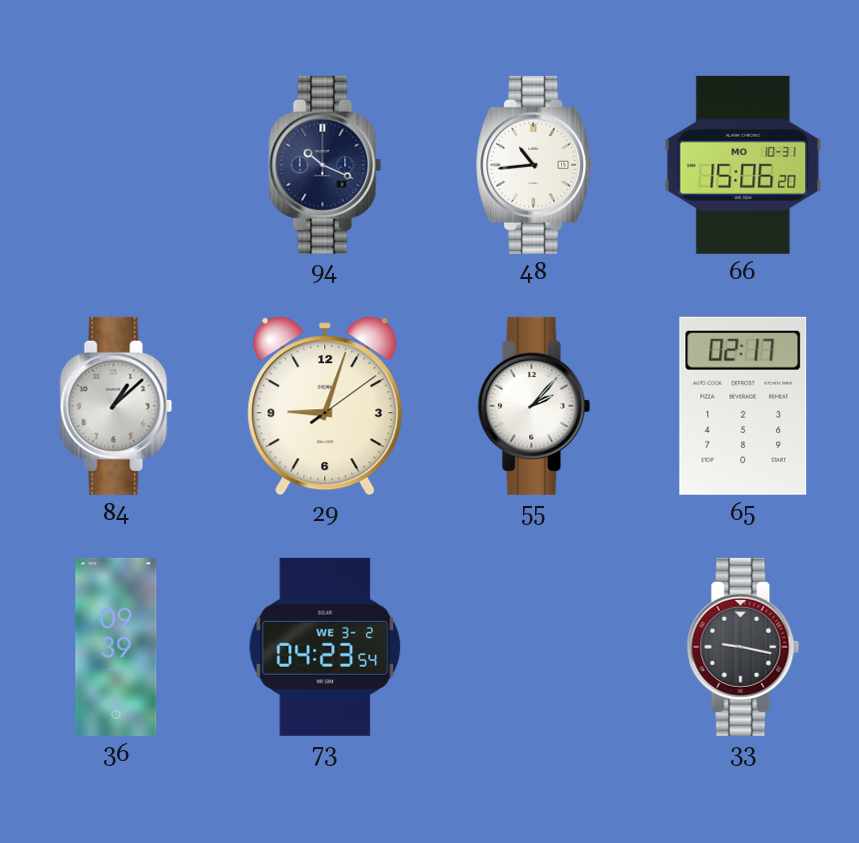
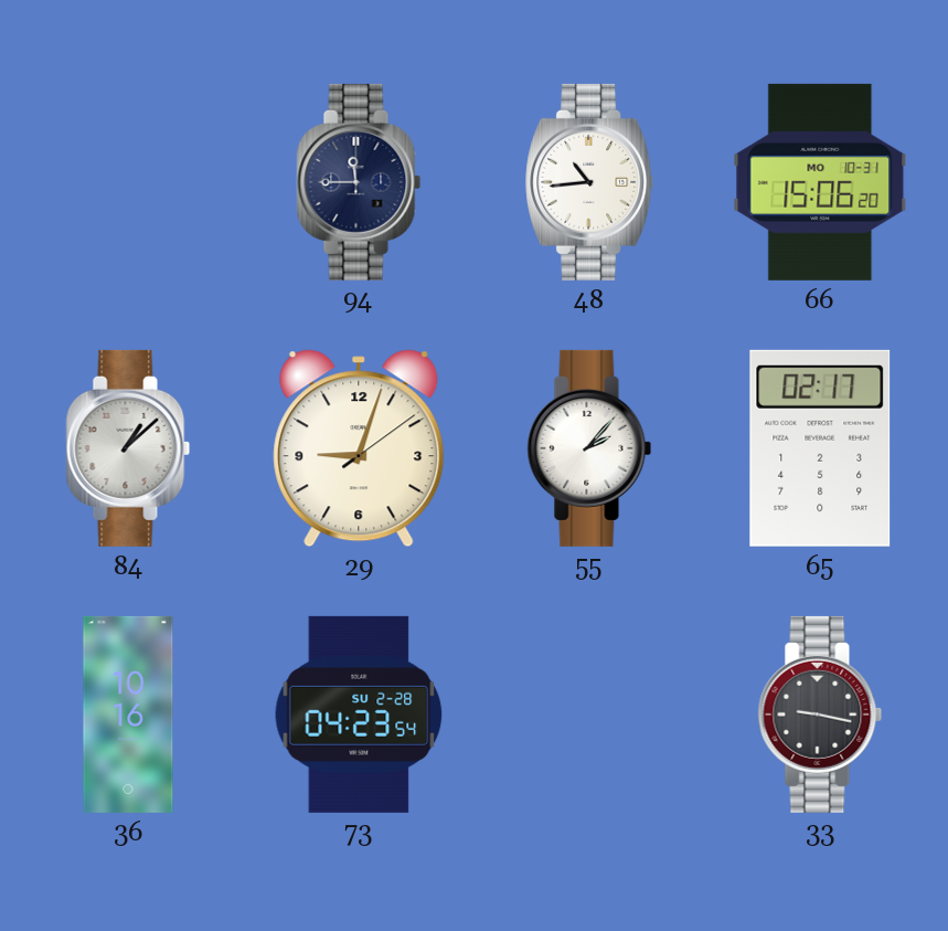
94: 10:19 -> 11:45 (359, 182)
36: 09:39 -> 10:16 (128, 715)
73 date: WE 3-2 -> SU 2-28 (359, 715)
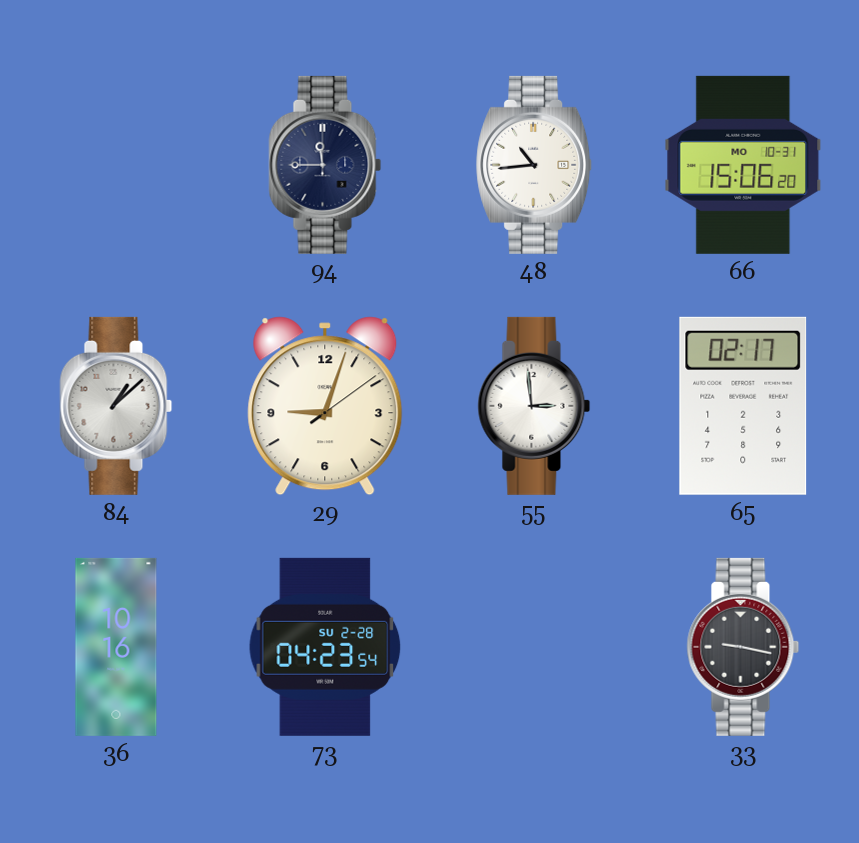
55: 2:07 -> 2:59 (534, 406)
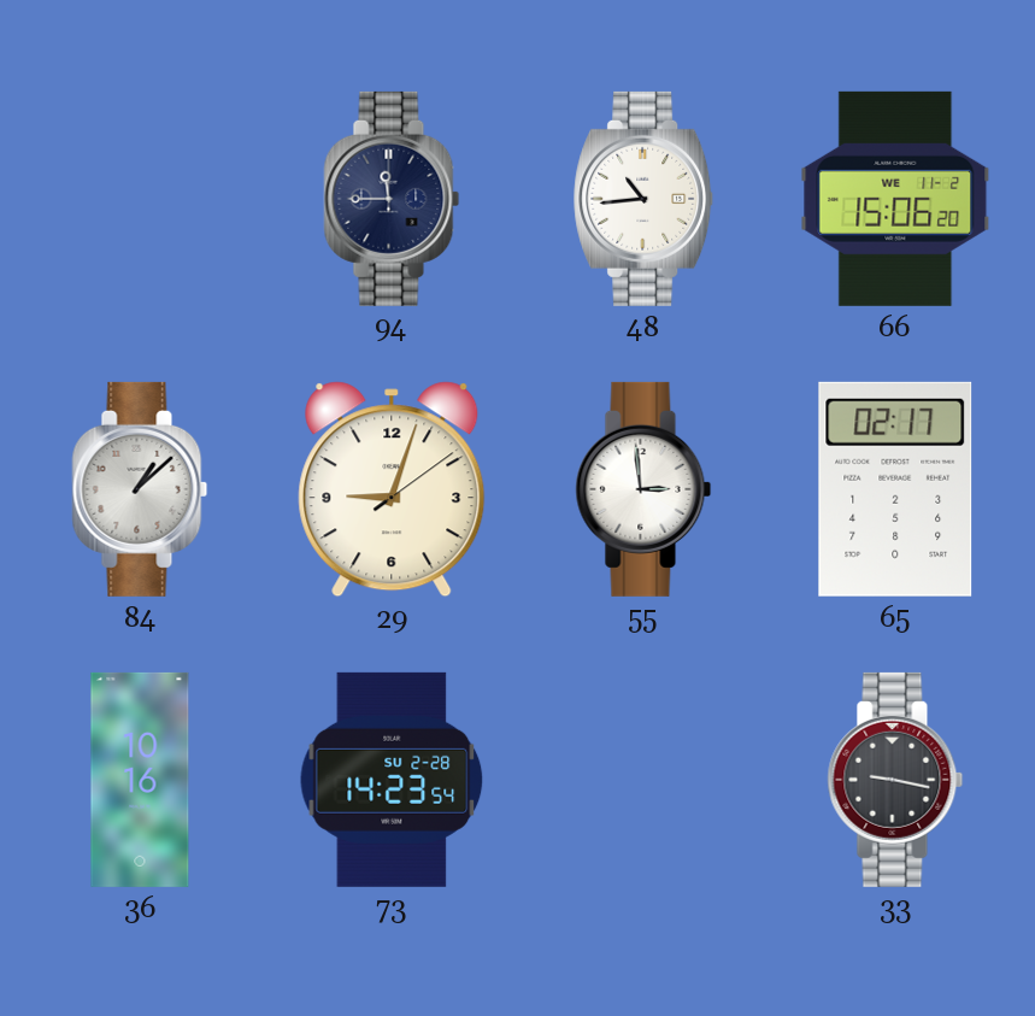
66 date: MO 10-31 -> WE 11-2 (895, 199)
73: 04:23 -> 14:23 (392, 780)
